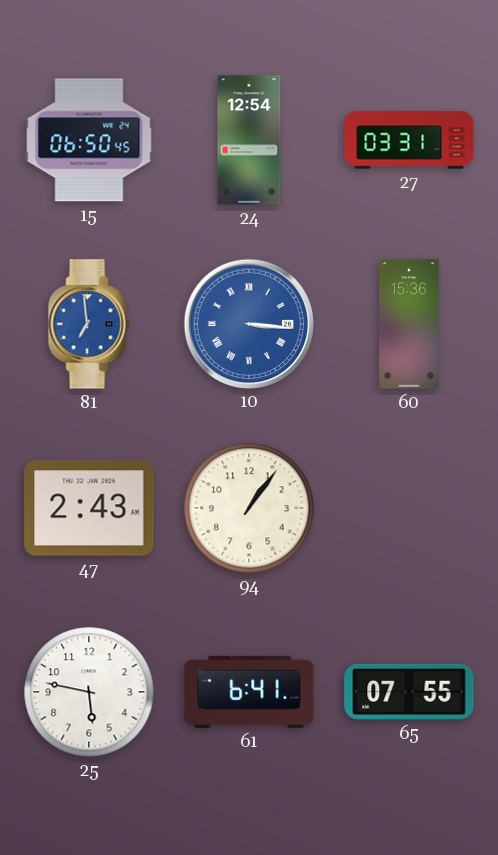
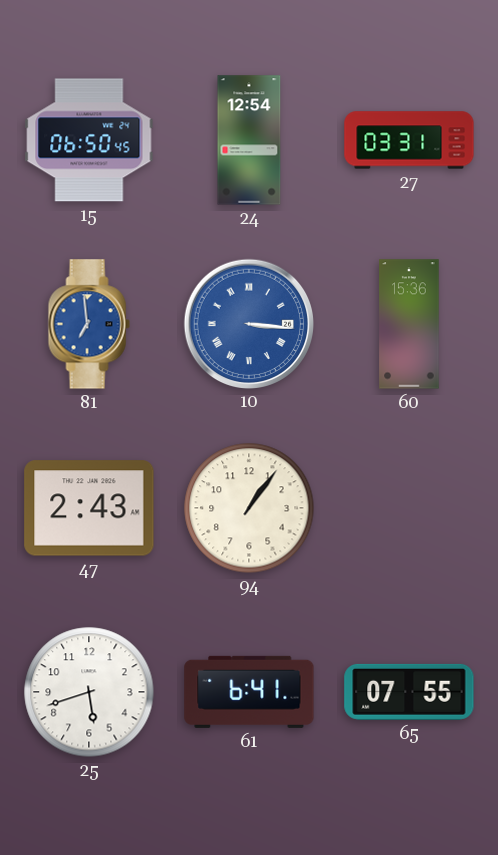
25: 5:47 -> 5:42 (89, 692)
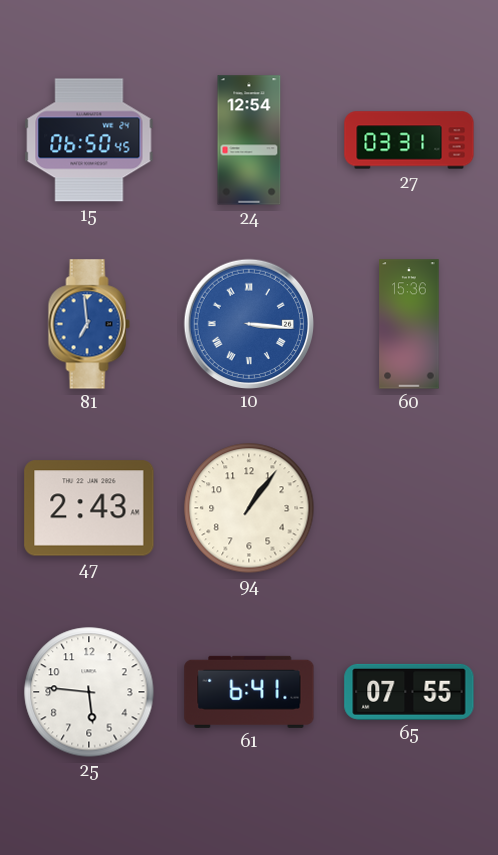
25: 5:42 -> 5:46 (89, 692)
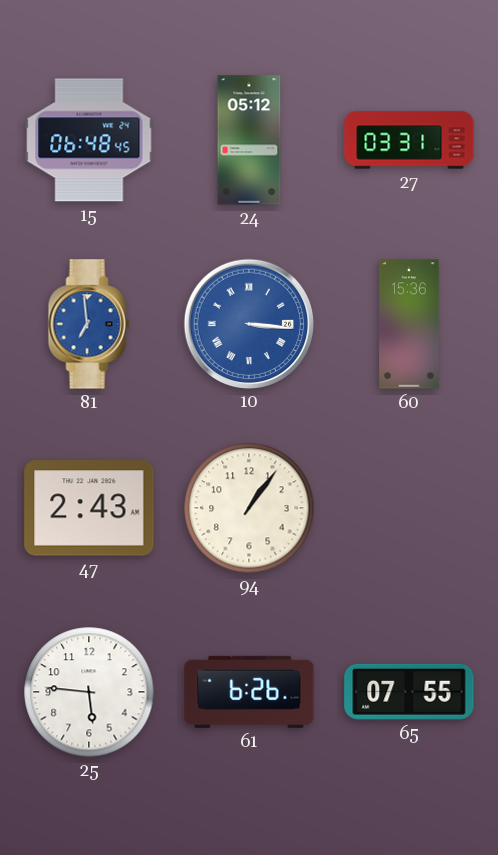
15: 06:50 -> 06:48 (89, 140)
24: 12:54 -> 05:12 (249, 140)
61: 6:41 -> 6:26 (249, 692)
